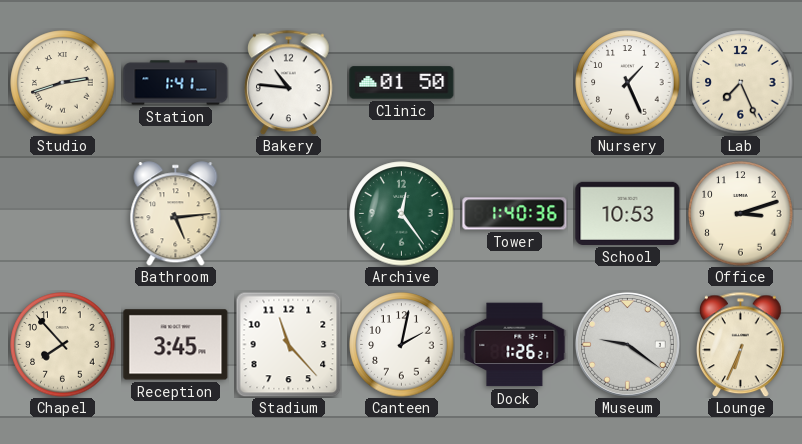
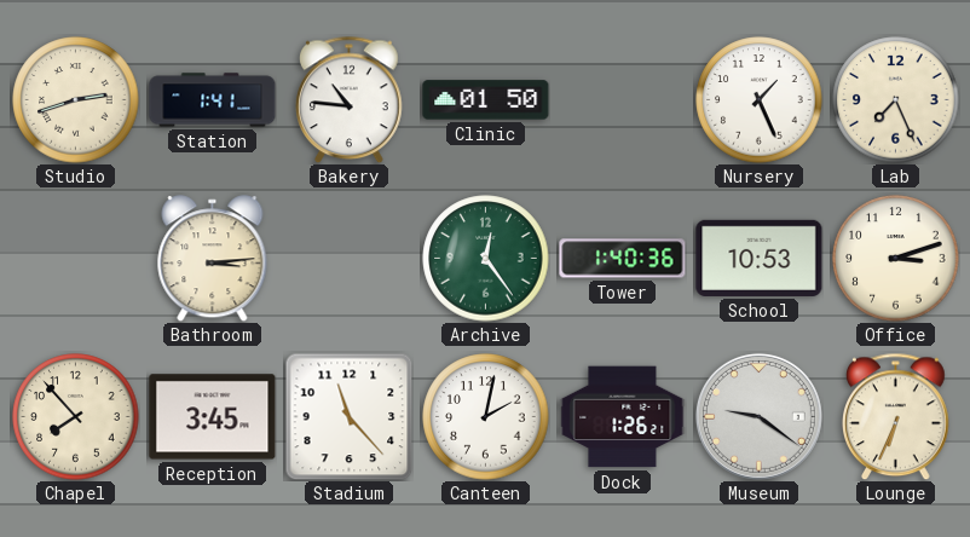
Bathroom: 5:14 -> 3:14 (213, 259)
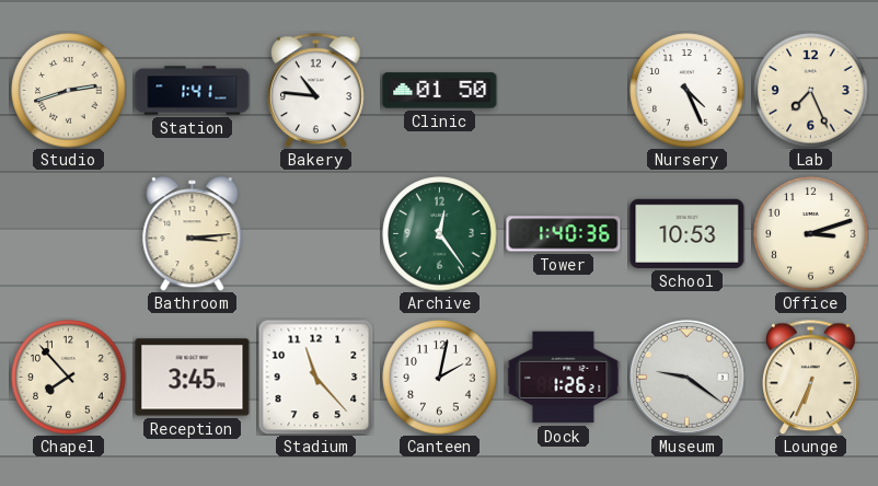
Nursery: 1:26 -> 4:26 (688, 91)
